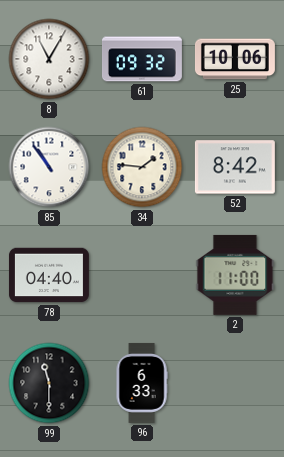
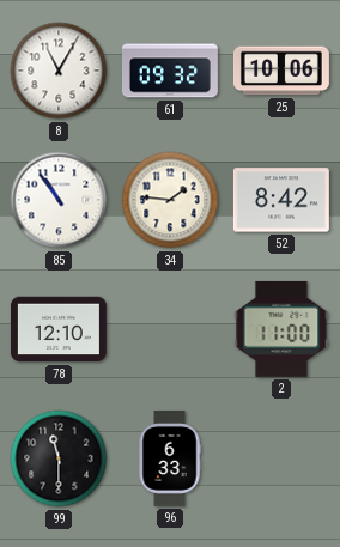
78: 04:40 -> 12:10 (59, 329)
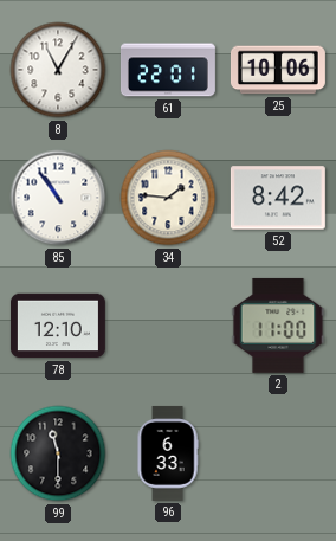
61: 09:32 -> 22:01 (168, 70)
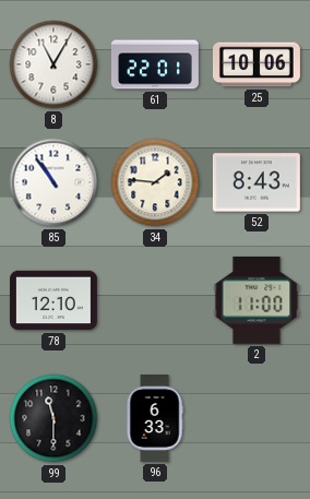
52: 8:42 -> 8:43 (257, 182)
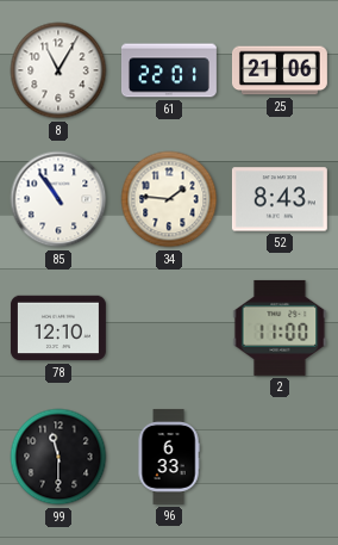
25: 10:06 -> 21:06 (280, 70)
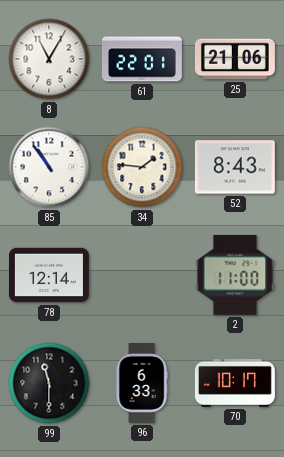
78: 12:10 -> 12:14 (49, 275)
70: none -> 10:17 (235, 383)
